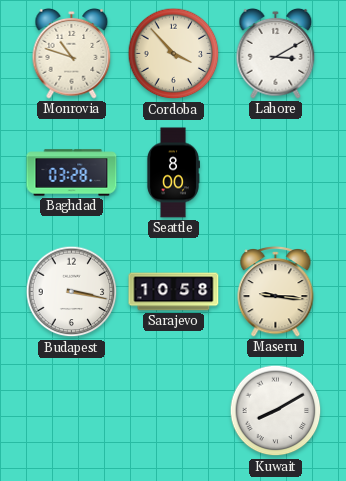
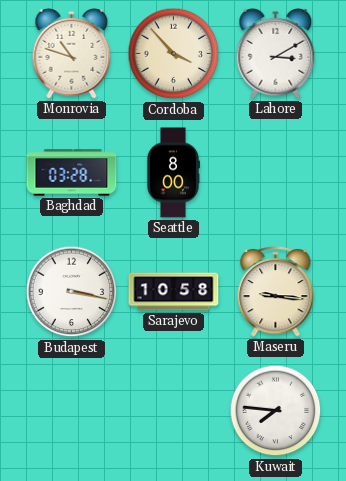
Kuwait: 8:10 -> 7:46 (276, 411)
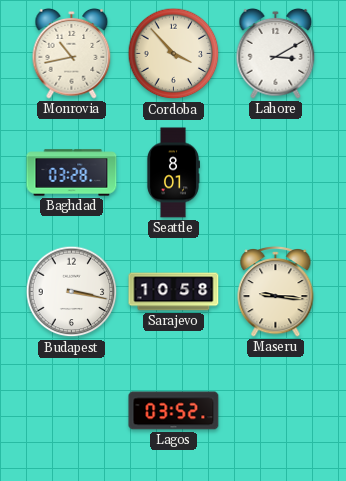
Monrovia: 10:48 -> 10:43 (72, 53)
Seattle: 8:00 -> 8:01 (173, 173)
Lagos: none -> 03:52 (174, 411)
Kuwait: 7:46 -> none (276, 411)
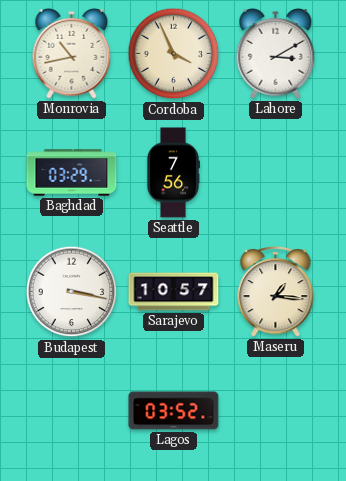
Cordoba: 3:53 -> 3:56 (174, 54)
Baghdad: 03:28 -> 03:29 (72, 173)
Seattle: 8:01 -> 7:56 (173, 173)
Sarajevo: 10:58 -> 10:57 (174, 292)
Maseru: 9:16 -> 1:16 (276, 292)
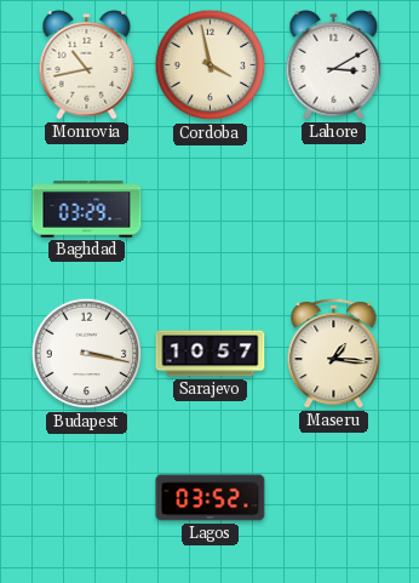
Cordoba: 3:56 -> 3:58 (211, 65)
Seattle: 7:56 -> none (173, 173)
